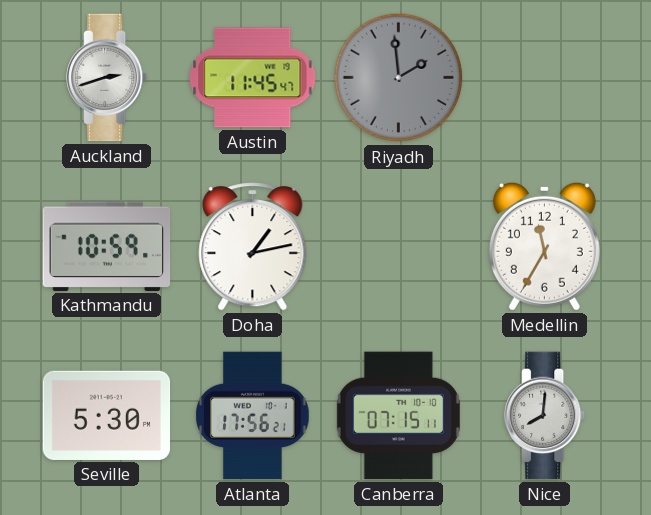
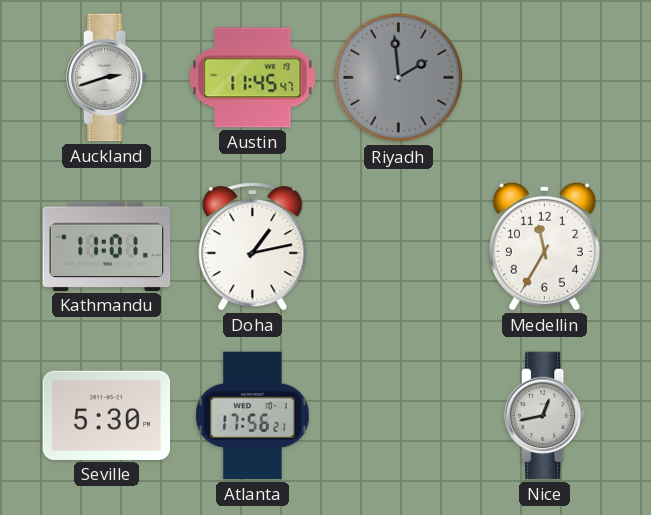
Kathmandu: 10:59 -> 11:01 (107, 246)
Canberra: 07:15 -> none (398, 416)
Nice: 8:01 -> 12:43 (546, 416)
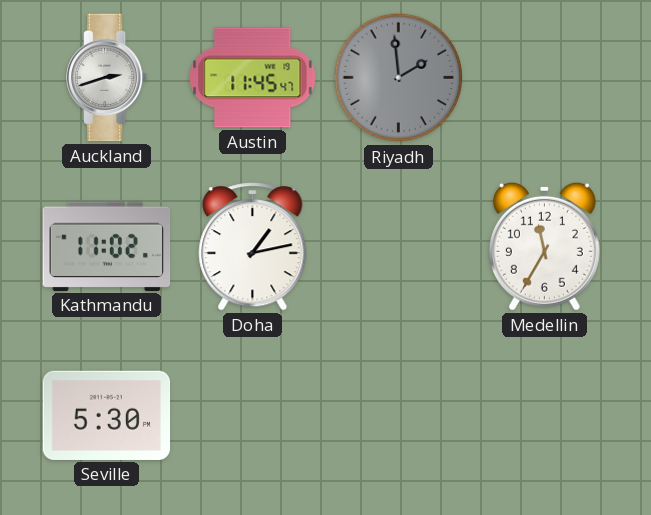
Kathmandu: 11:01 -> 11:02 (107, 246)
Atlanta: 17:56 -> none (253, 416)
Nice: 12:43 -> none (546, 416)
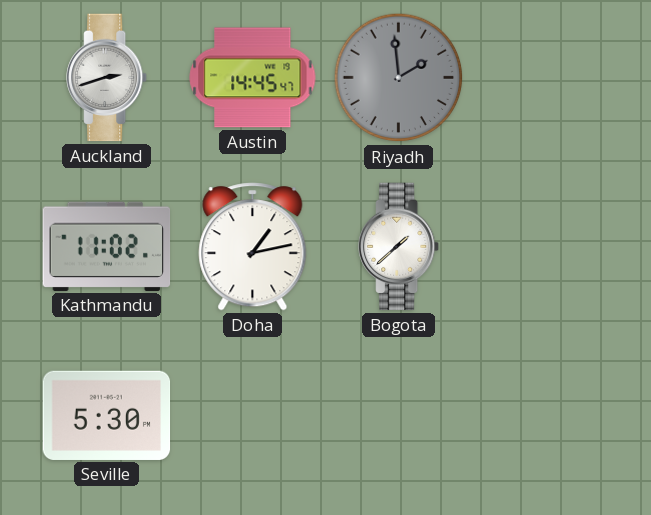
Austin: 11:45 -> 14:45 (253, 78)
Bogota: none -> 1:38 (400, 247)
Medellin: 11:35 -> none (544, 246)
